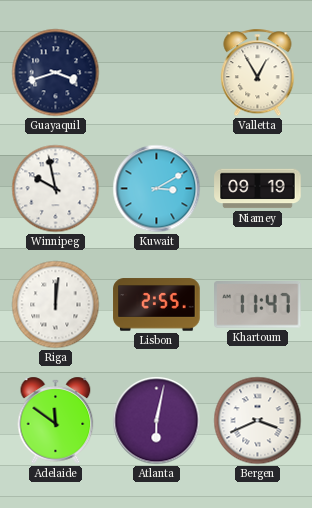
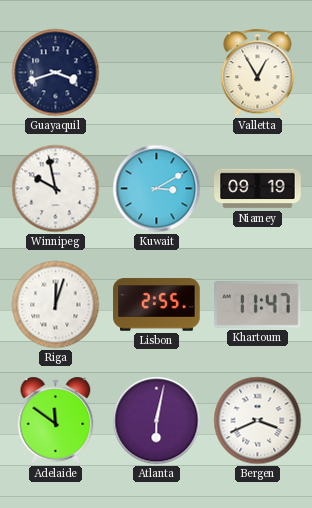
Riga: 12:01 -> 12:03 (56, 305)
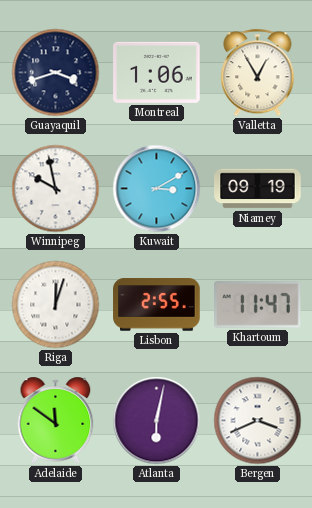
Montreal: none -> 1:06 (157, 72)
